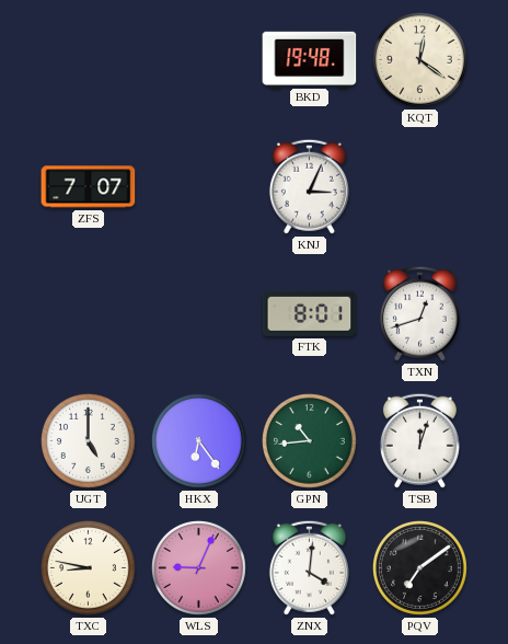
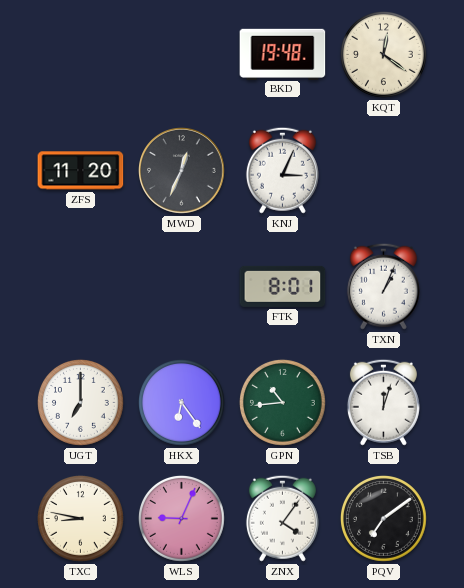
ZFS: 7:07 -> 11:20 (81, 171)
MWD: none -> 12:34 (182, 171)
TXN: 12:42 -> 1:04 (383, 286)
UGT: 5:00 -> 7:00 (80, 402)
ZNX: 4:01 -> 4:06 (282, 518)
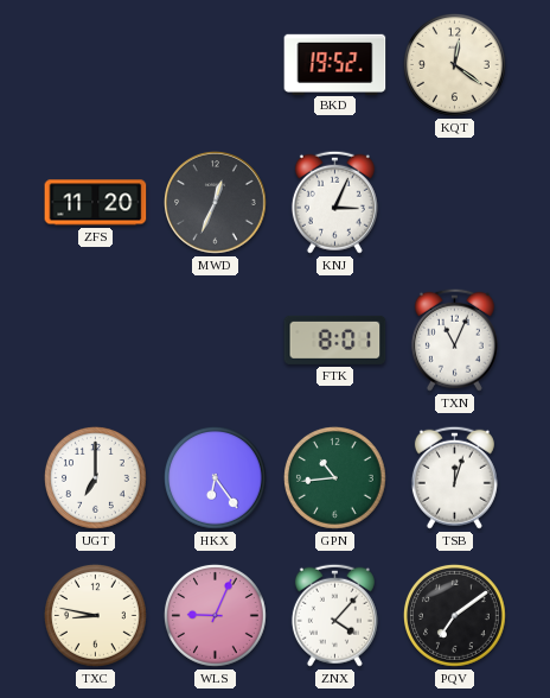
BKD: 19:48 -> 19:52 (335, 64)
TXN: 1:04 -> 11:04 (454, 340)
ZNX: 4:06 -> 4:07 (334, 615)
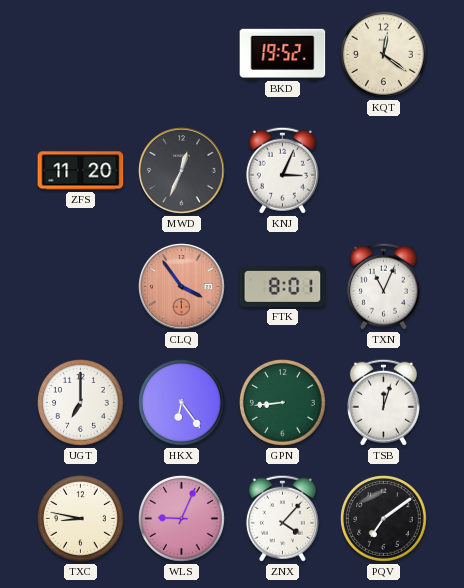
CLQ: none -> 3:54 (182, 287)
GPN: 10:44 -> 8:44 (282, 402)
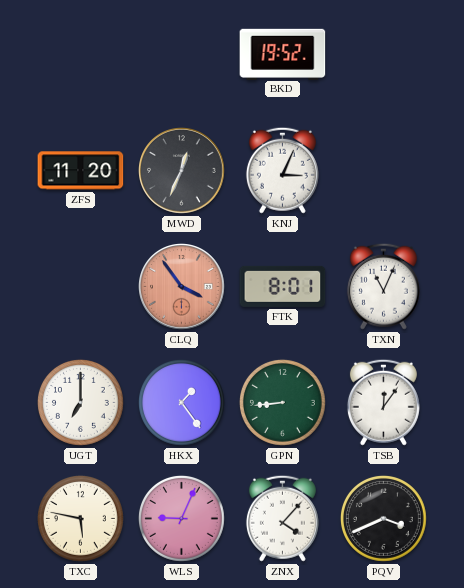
KQT: 12:21 -> none (383, 54)
HKX: 6:24 -> 1:24 (181, 402)
TSB: 12:03 -> 12:06 (383, 402)
TXC: 8:47 -> 5:47 (80, 518)
PQV: 7:09 -> 3:41 (383, 518)
